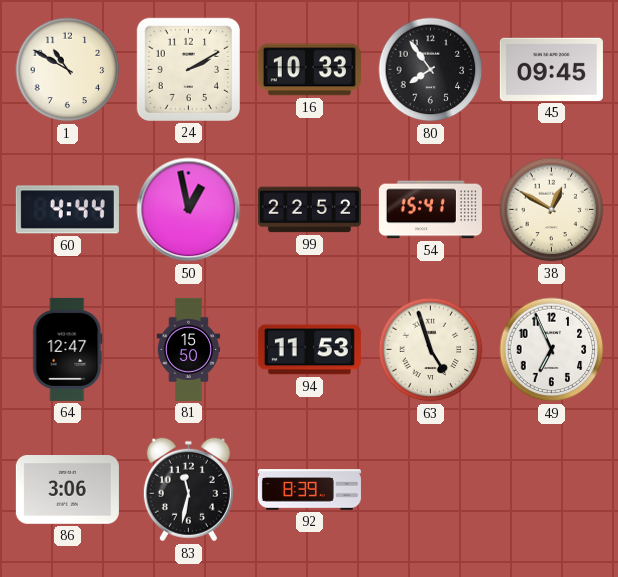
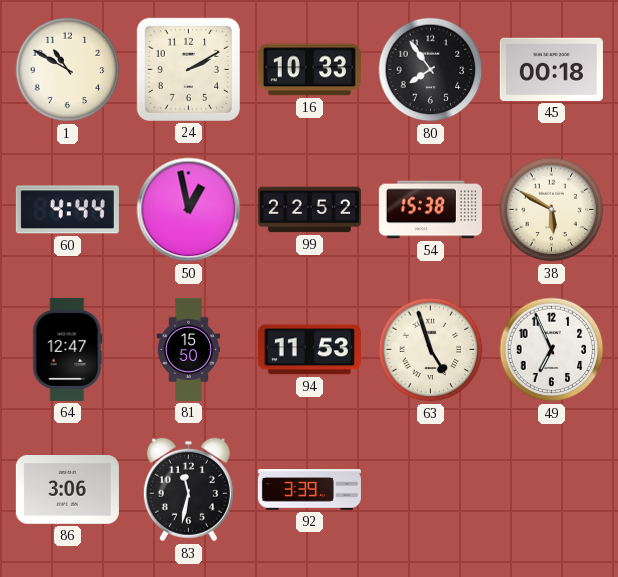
45: 09:45 -> 00:18 (551, 69)
54: 15:41 -> 15:38 (430, 210)
38: 12:50 -> 5:50 (552, 210)
92: 8:39 -> 3:39 (309, 490)
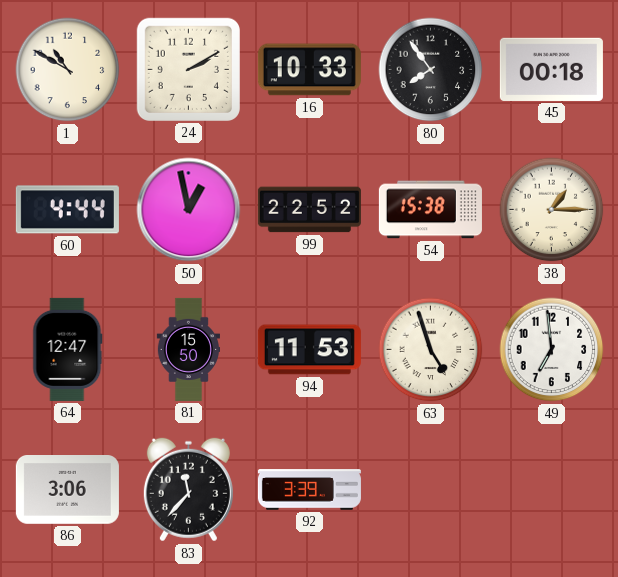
38: 5:50 -> 1:15 (552, 210)
49: 6:56 -> 6:59 (552, 350)
83: 11:32 -> 11:37 (188, 490)
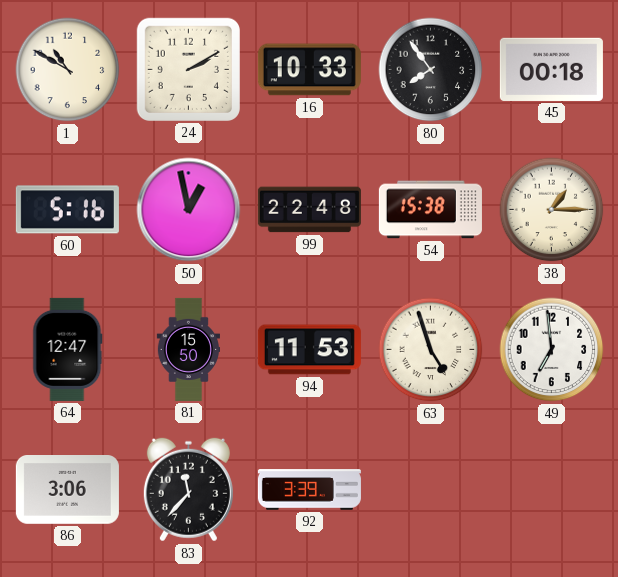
60: 4:44 -> 5:16 (67, 210)
99: 22:52 -> 22:48 (309, 210)
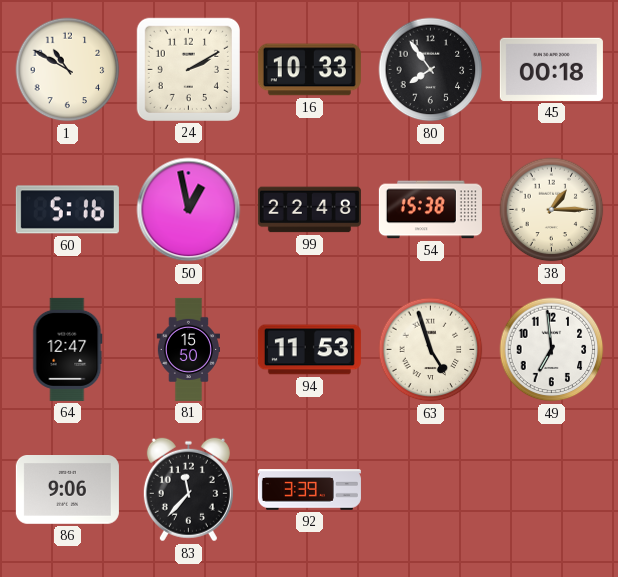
86: 3:06 -> 9:06 (67, 490)
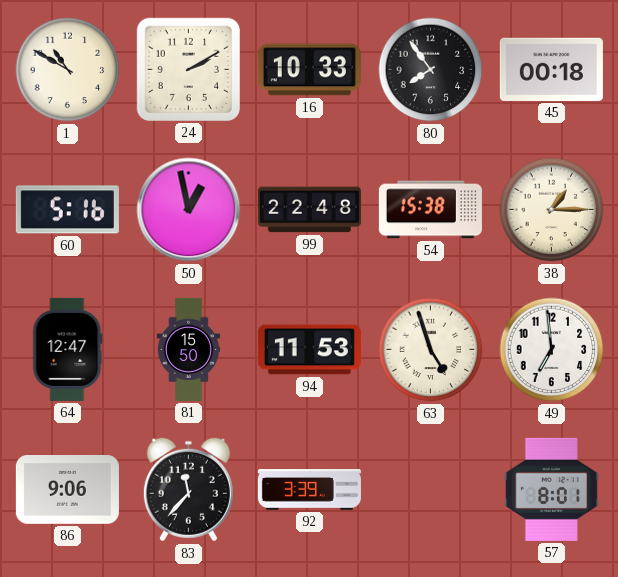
57: none -> 8:01 (551, 489)
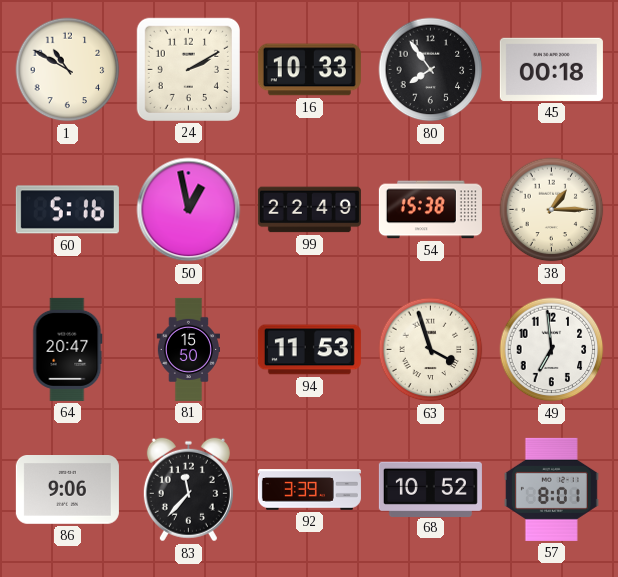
99: 22:48 -> 22:49 (309, 210)
64: 12:47 -> 20:47 (68, 349)
63: 4:57 -> 3:57 (431, 350)
68: none -> 10:52 (430, 489)
